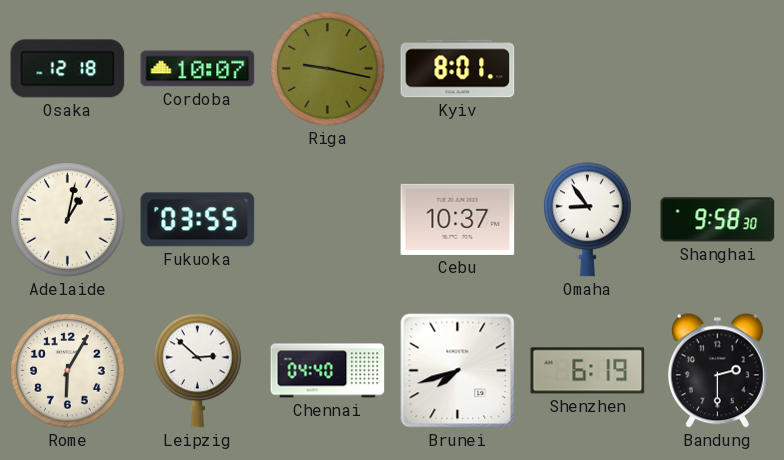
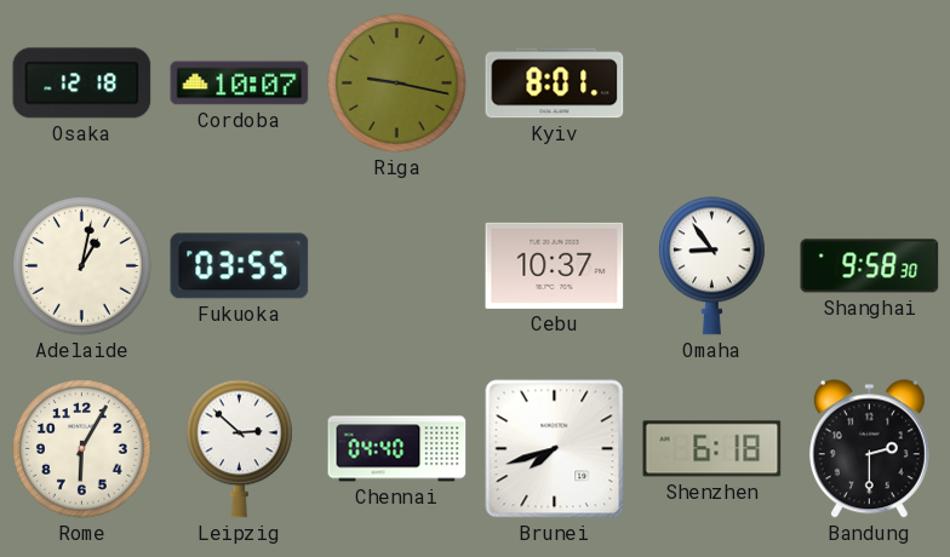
Shenzhen: 6:19 -> 6:18 (712, 449)
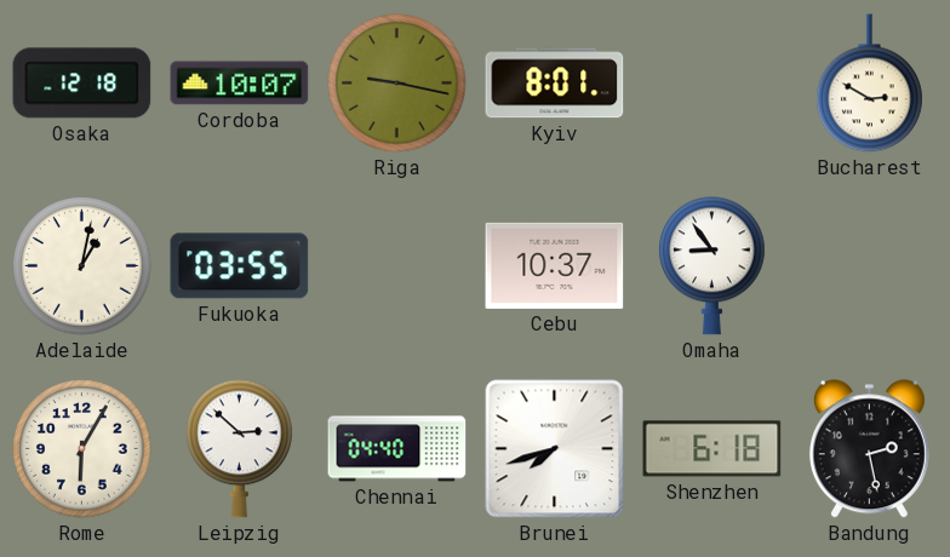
Bucharest: none -> 2:50 (870, 84)
Shanghai: 9:58 -> none (870, 266)
Bandung: 2:30 -> 2:28 (869, 449)
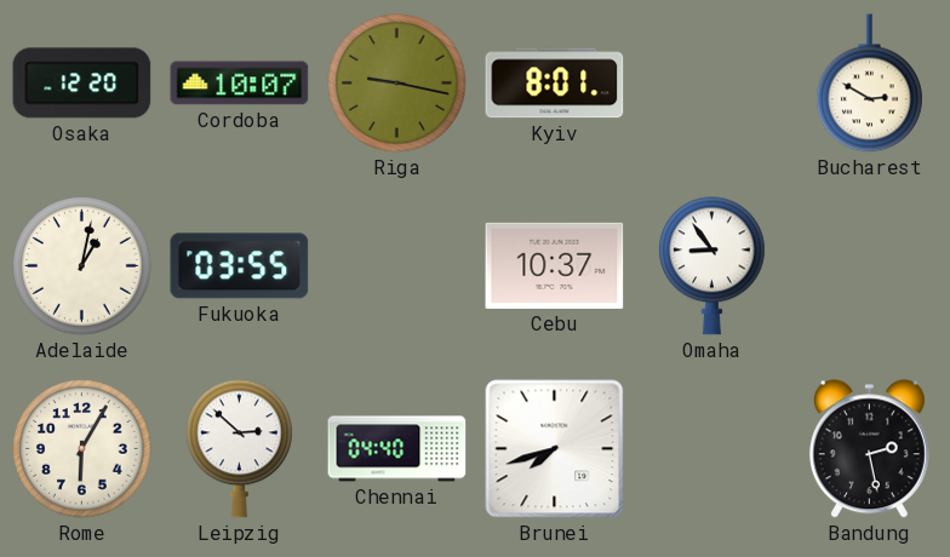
Osaka: 12:18 -> 12:20 (82, 84)
Shenzhen: 6:18 -> none (712, 449)
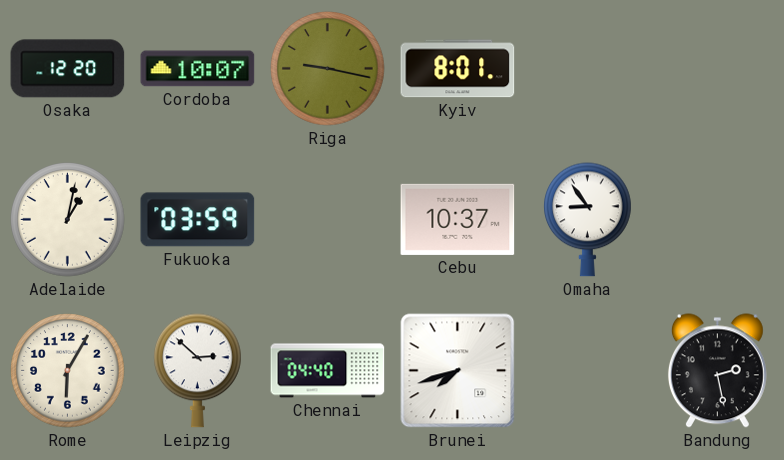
Bucharest: 2:50 -> none (870, 84)
Fukuoka: 03:55 -> 03:59 (198, 220)
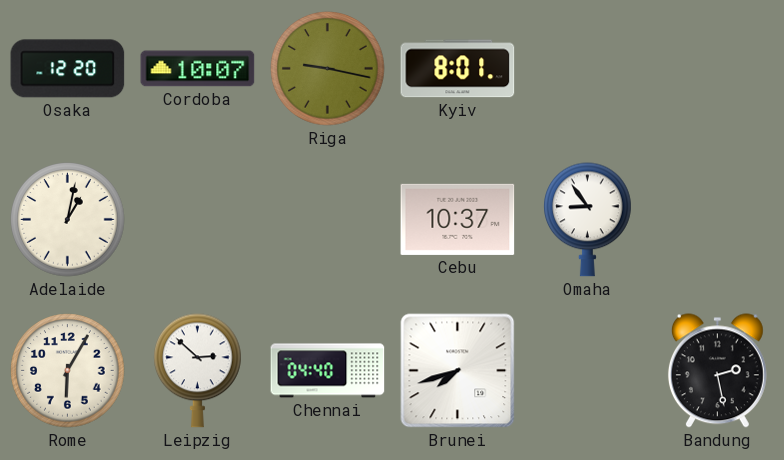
Fukuoka: 03:59 -> none (198, 220)
